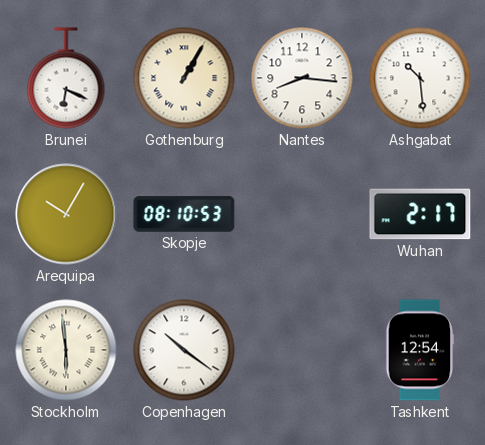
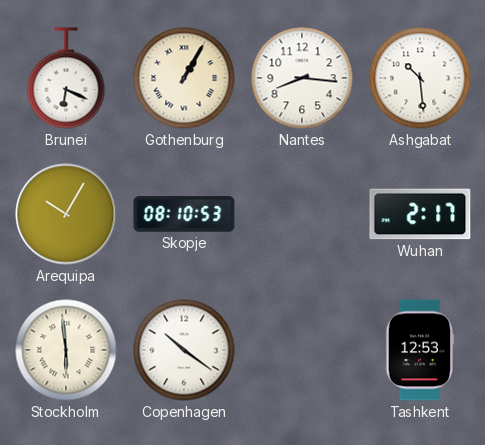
Tashkent: 12:54 -> 12:53 (420, 350)
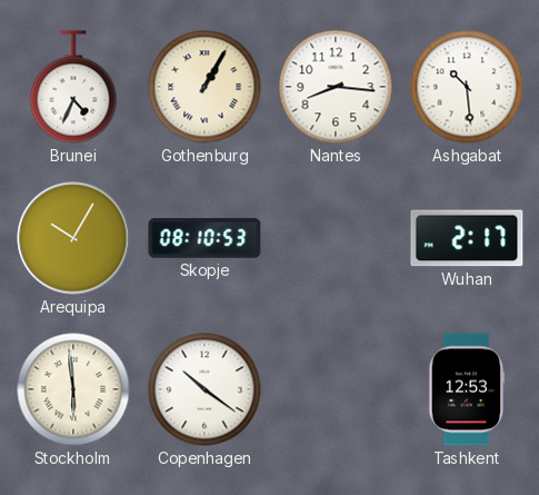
Brunei: 6:19 -> 4:34 (73, 87)
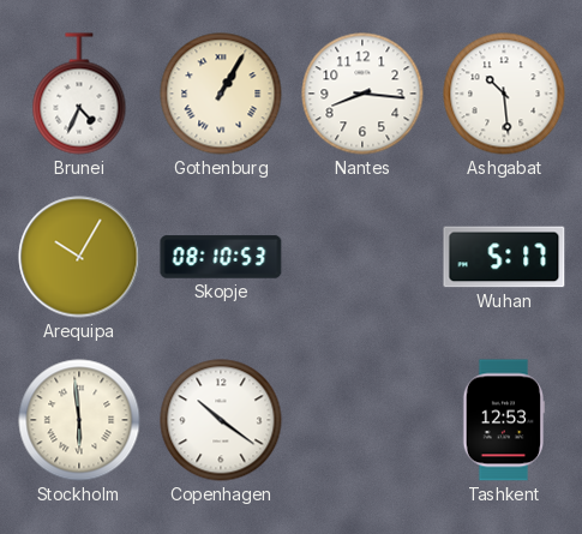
Wuhan: 2:17 -> 5:17 (504, 257)
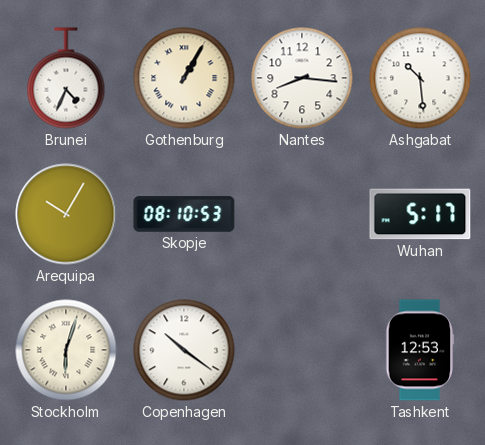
Stockholm: 5:59 -> 6:03 (66, 350)
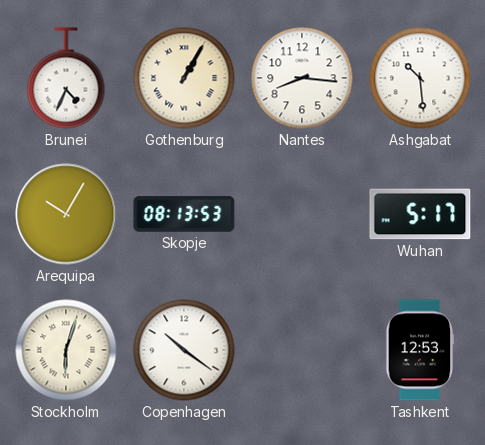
Skopje: 08:10 -> 08:13 (184, 214)
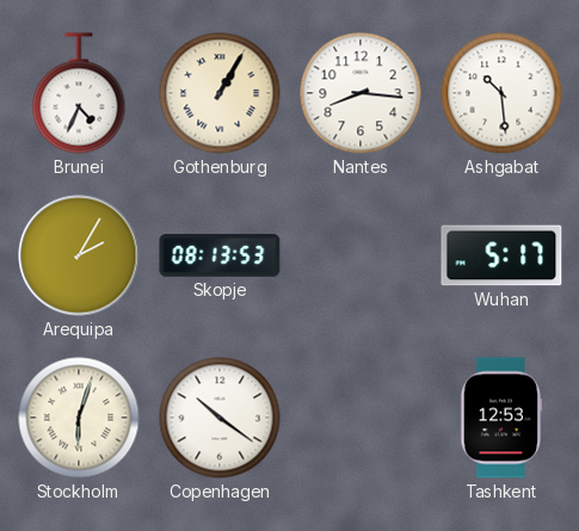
Arequipa: 10:05 -> 2:05 (79, 255)
